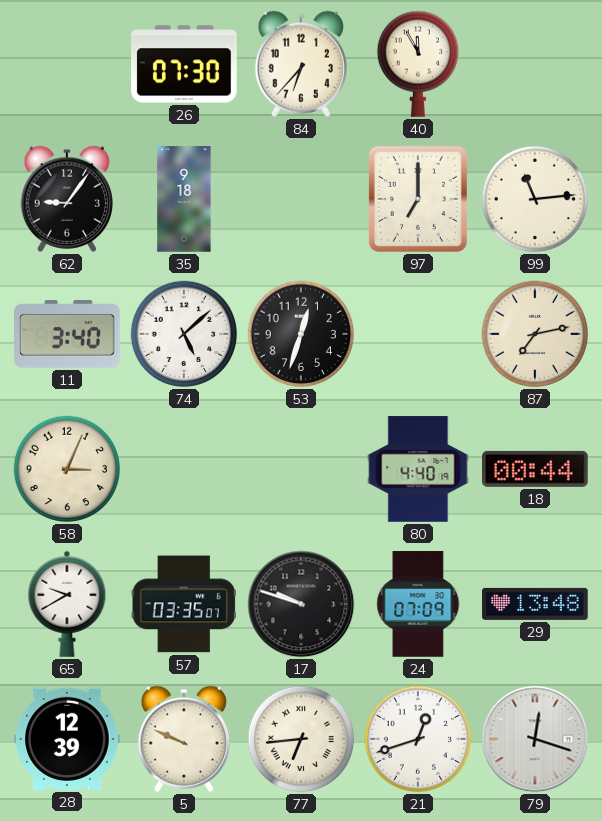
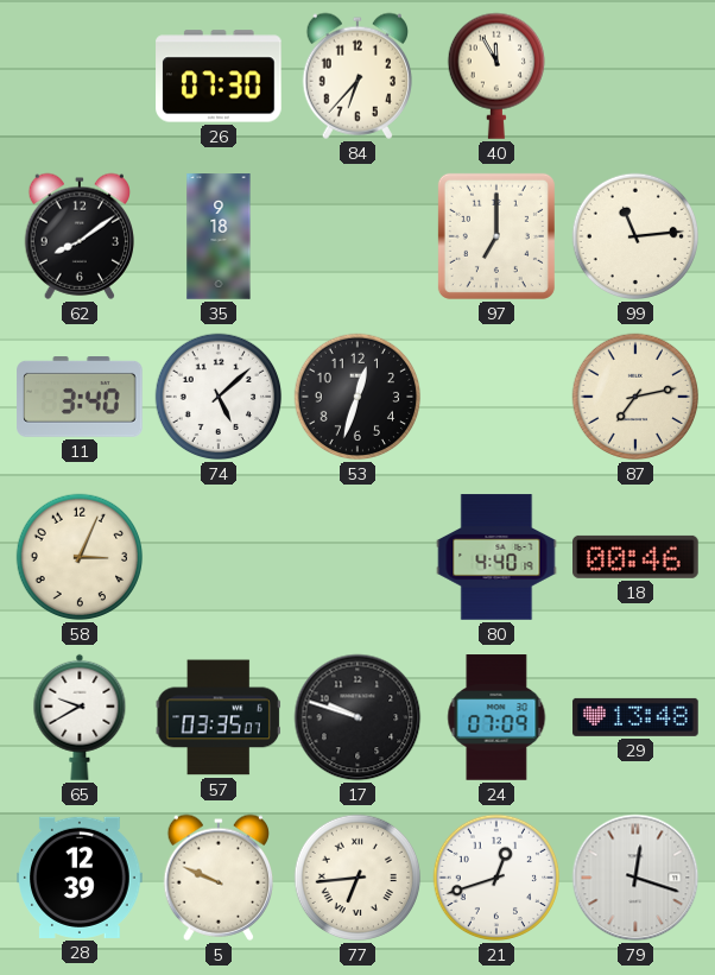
62: 9:06 -> 8:09 (78, 236)
18: 00:44 -> 00:46 (637, 557)
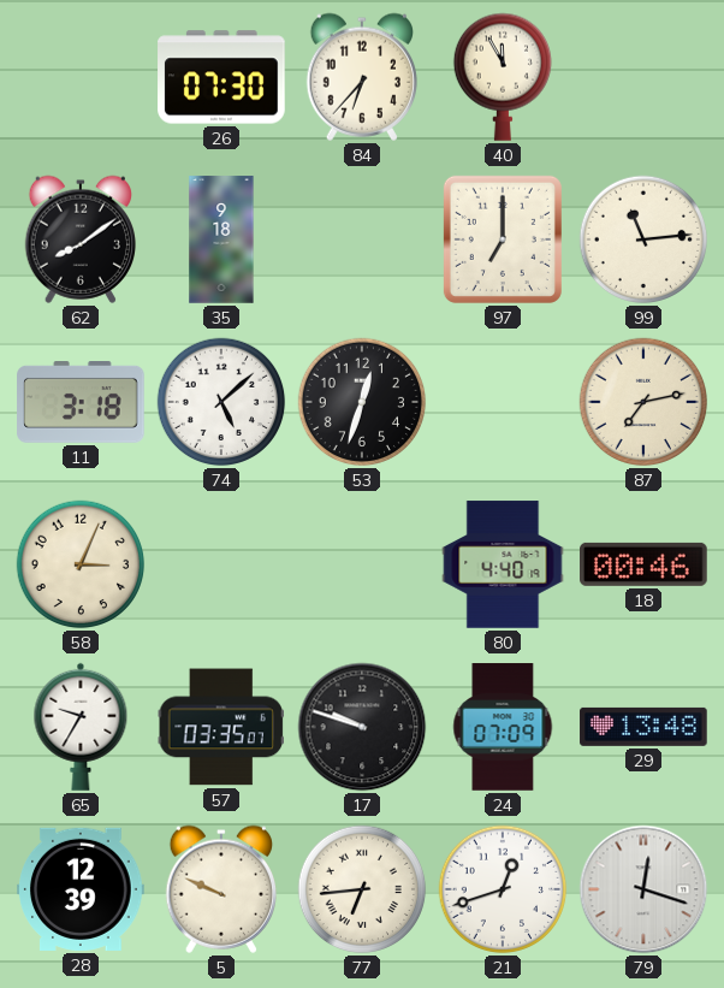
11: 3:40 -> 3:18 (81, 403)
65: 9:40 -> 9:35 (81, 727)
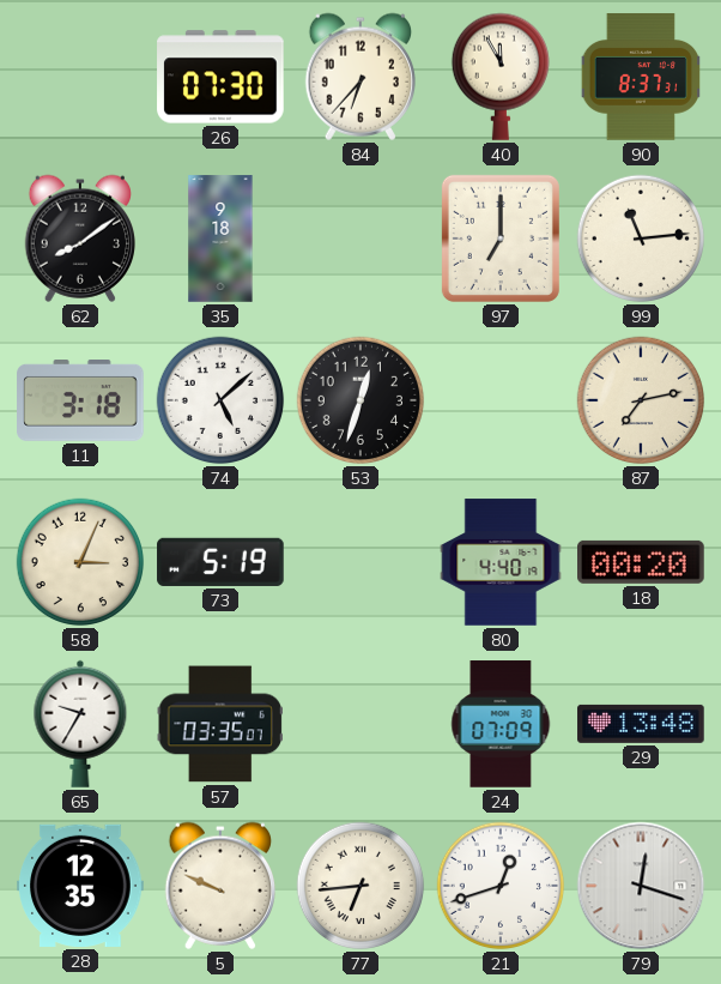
90: none -> 8:37 (641, 77)
73: none -> 5:19 (220, 562)
18: 00:46 -> 00:20 (642, 562)
17: 9:48 -> none (362, 727)
28: 12:39 -> 12:35 (80, 886)
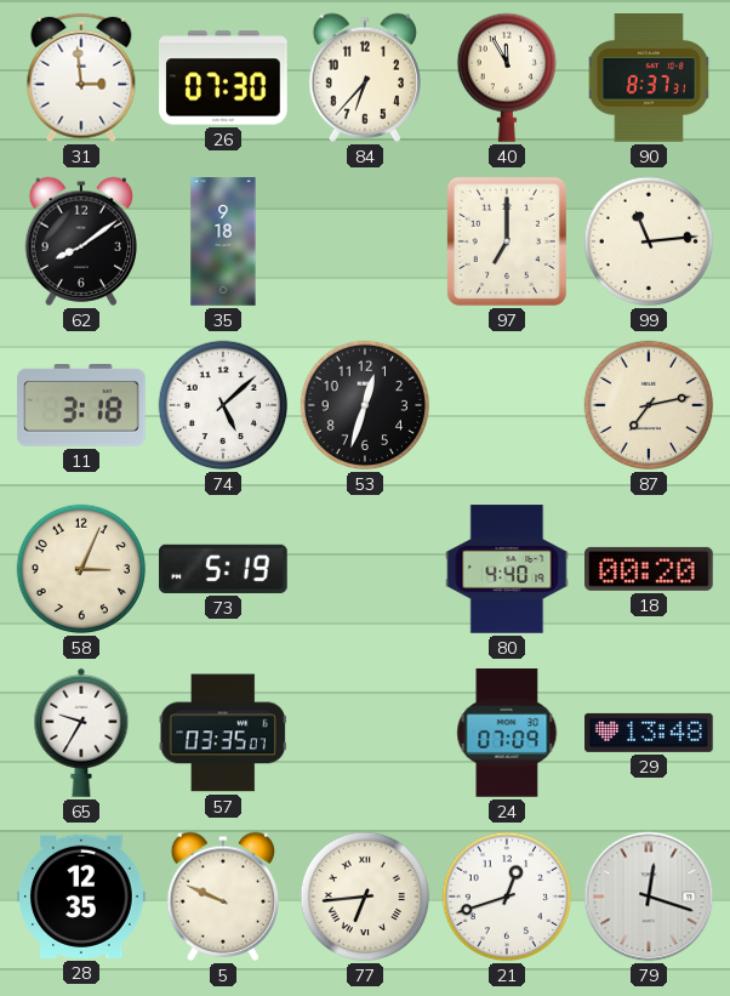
31: none -> 2:59 (81, 78)
